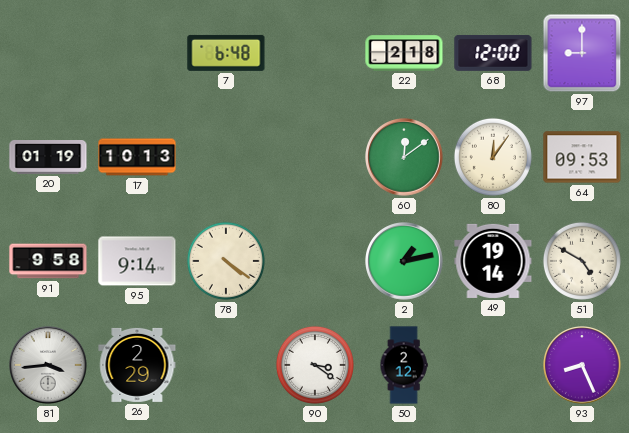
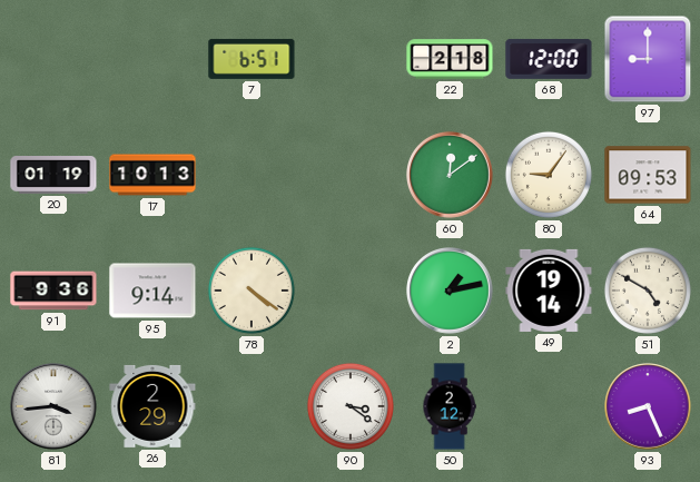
7: 6:48 -> 6:51 (252, 59)
80: 12:06 -> 9:06 (549, 175)
91: 9:58 -> 9:36 (53, 291)
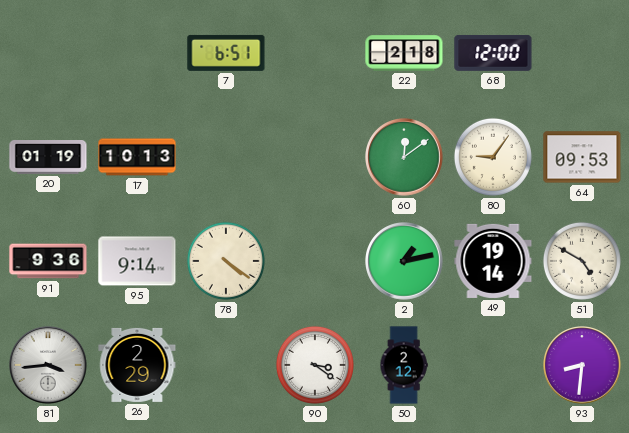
97: 9:00 -> none (648, 59)
93: 8:26 -> 8:31 (582, 365)
